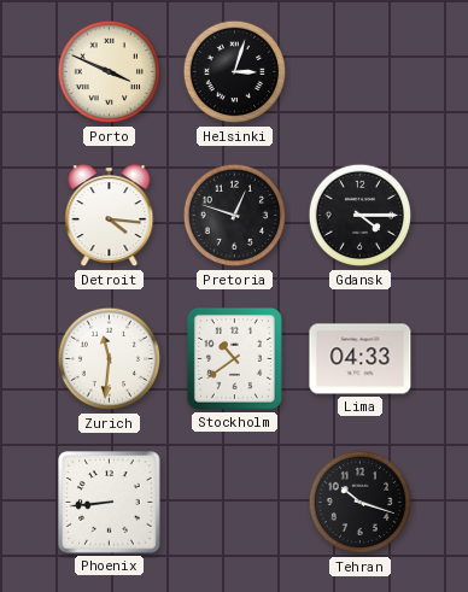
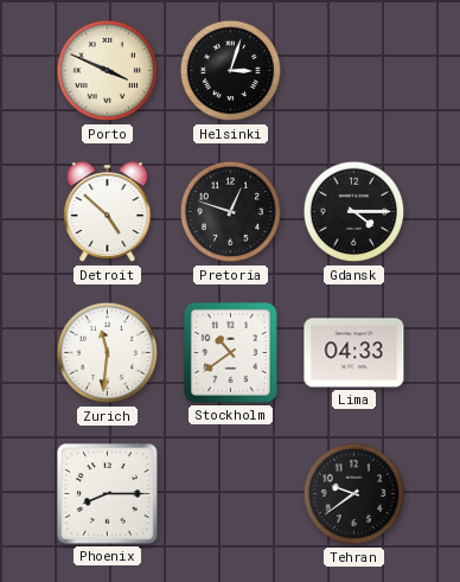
Detroit: 4:16 -> 4:52 (108, 212)
Phoenix: 8:44 -> 8:15 (108, 494)
Tehran: 10:18 -> 9:39 (354, 494)
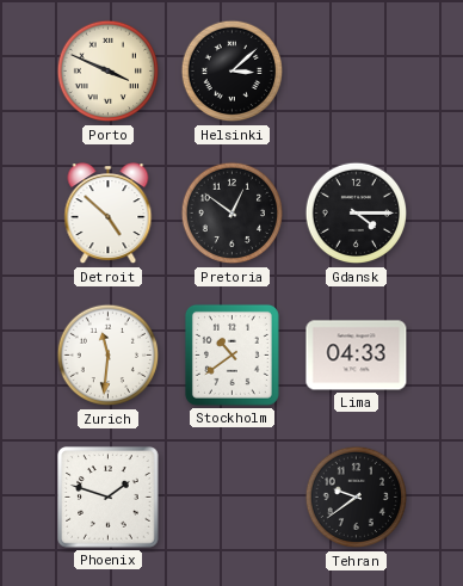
Helsinki: 3:03 -> 3:08 (233, 72)
Pretoria: 12:48 -> 12:51 (233, 214)
Phoenix: 8:15 -> 1:48 (109, 498)
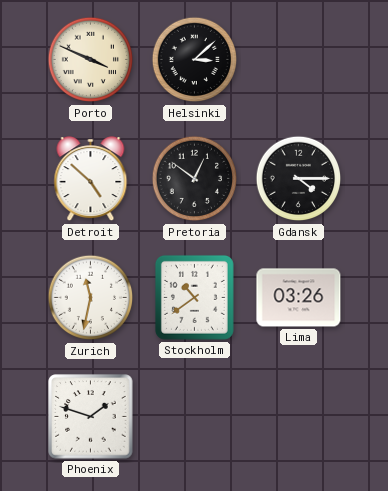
Zurich: 11:31 -> 11:32 (91, 298)
Lima: 04:33 -> 03:26 (299, 298)
Tehran: 9:39 -> none (357, 498)
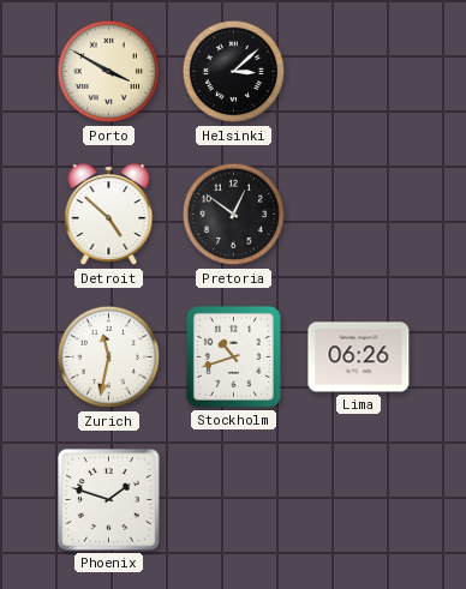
Porto: 3:49 -> 3:50 (109, 72)
Gdansk: 4:15 -> none (299, 179)
Stockholm: 10:39 -> 10:42 (233, 356)
Lima: 03:26 -> 06:26 (359, 357)
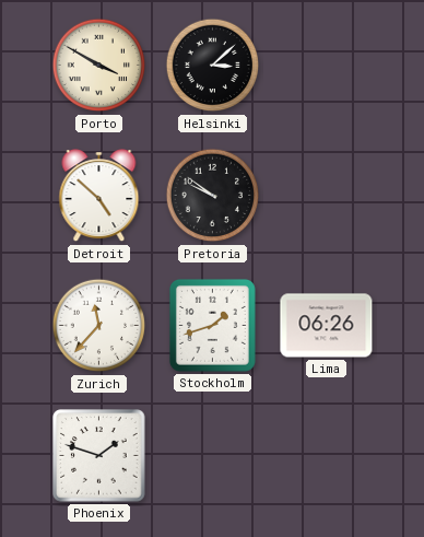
Pretoria: 12:51 -> 9:51 (213, 196)
Zurich: 11:32 -> 11:37 (99, 326)
Stockholm: 10:42 -> 1:42 (212, 325)
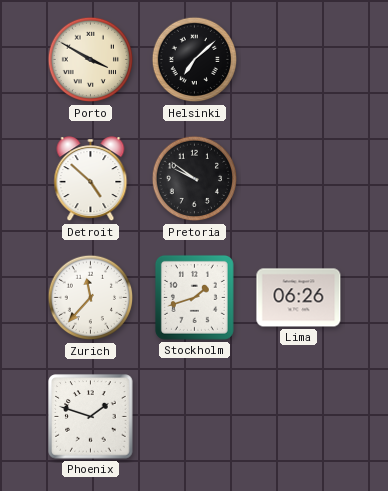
Helsinki: 3:08 -> 7:08 (195, 60)
